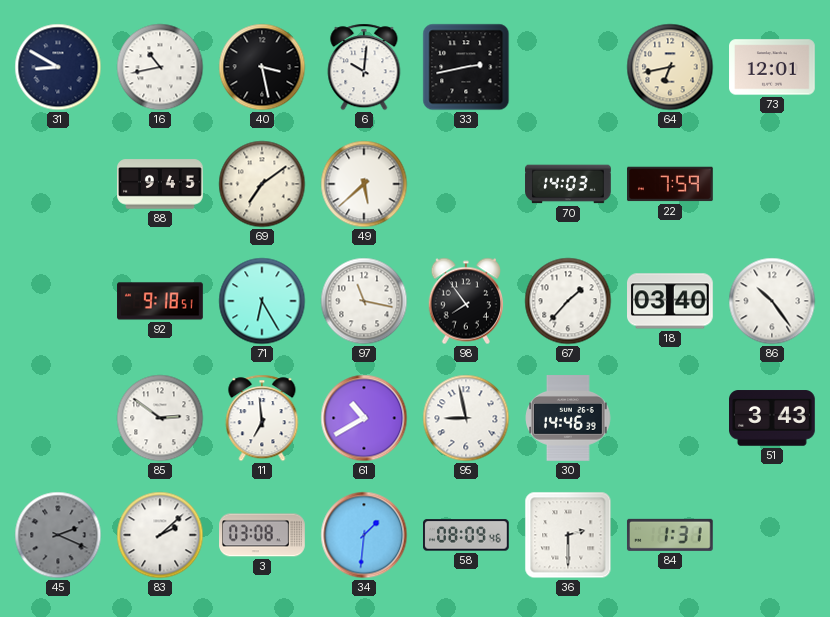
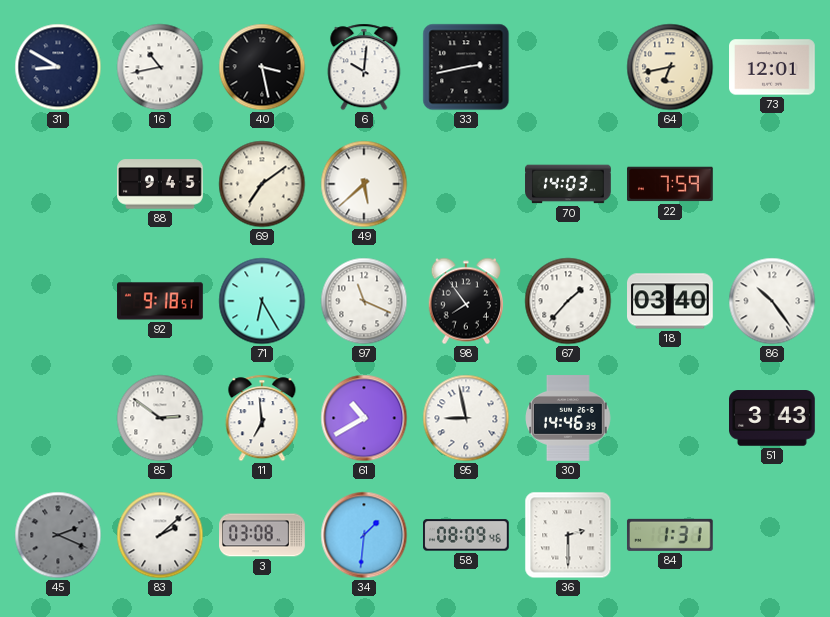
97: 11:17 -> 11:19 (364, 301)
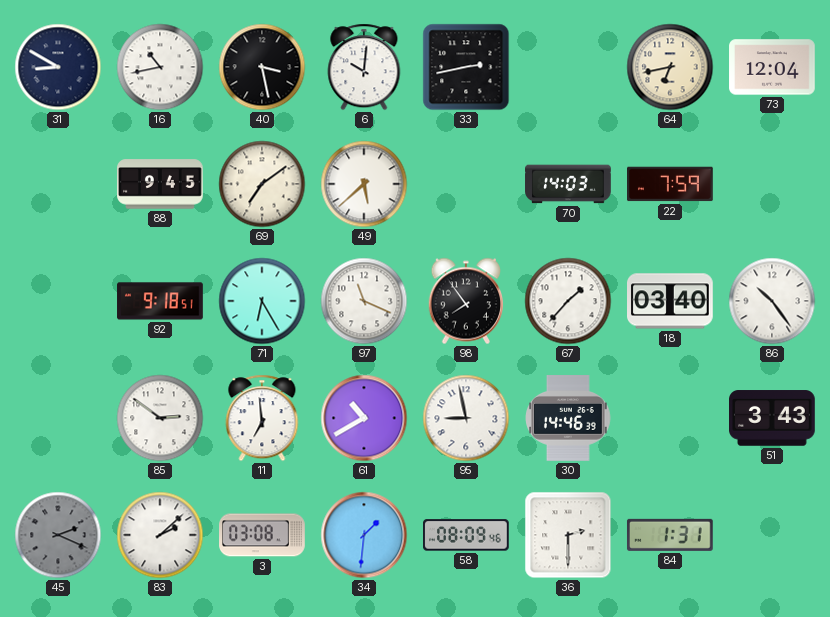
73: 12:01 -> 12:04 (772, 67)
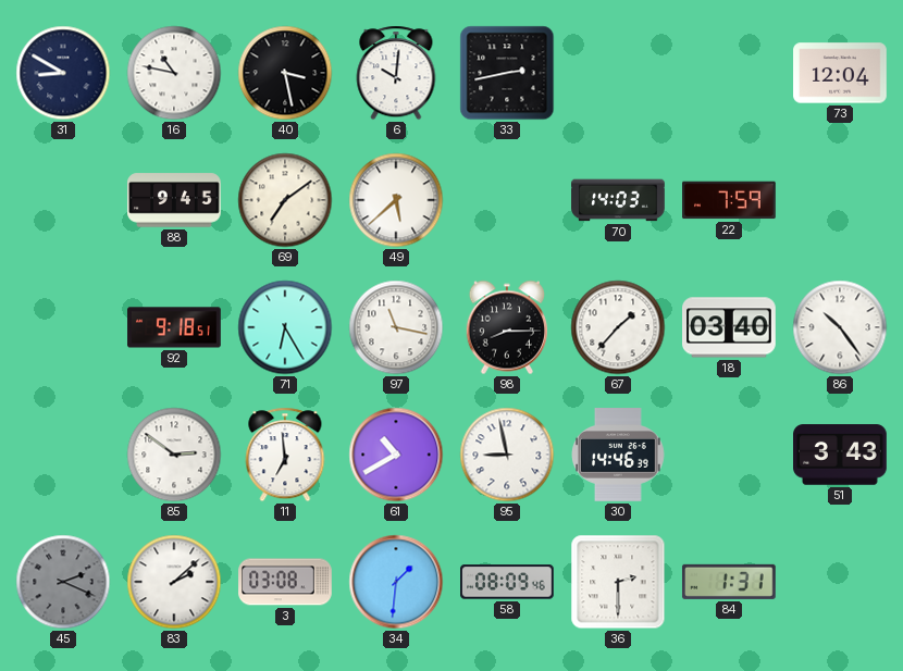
16: 10:43 -> 10:47 (174, 73)
64: 6:43 -> none (670, 67)
97: 11:19 -> 11:17 (396, 327)
98: 7:54 -> 8:15 (506, 327)
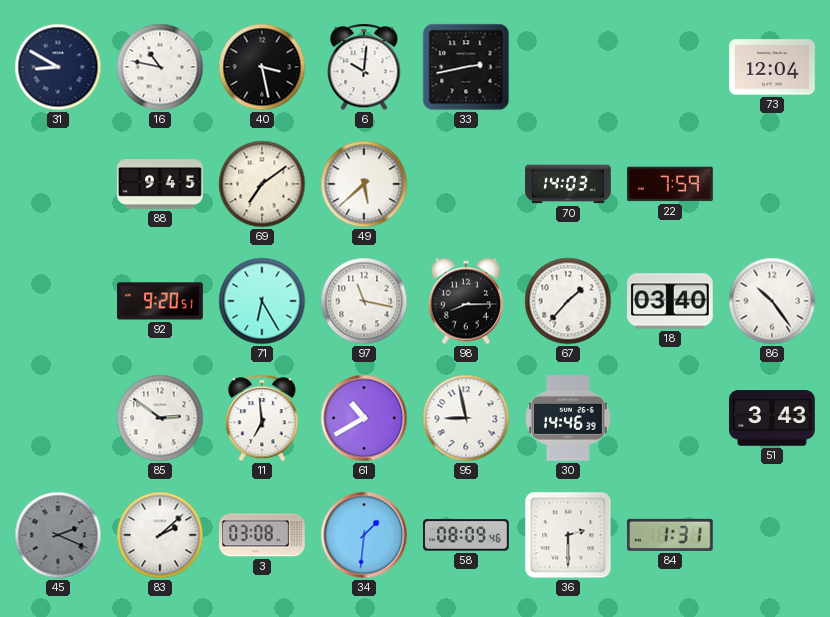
92: 9:18 -> 9:20 (160, 301)
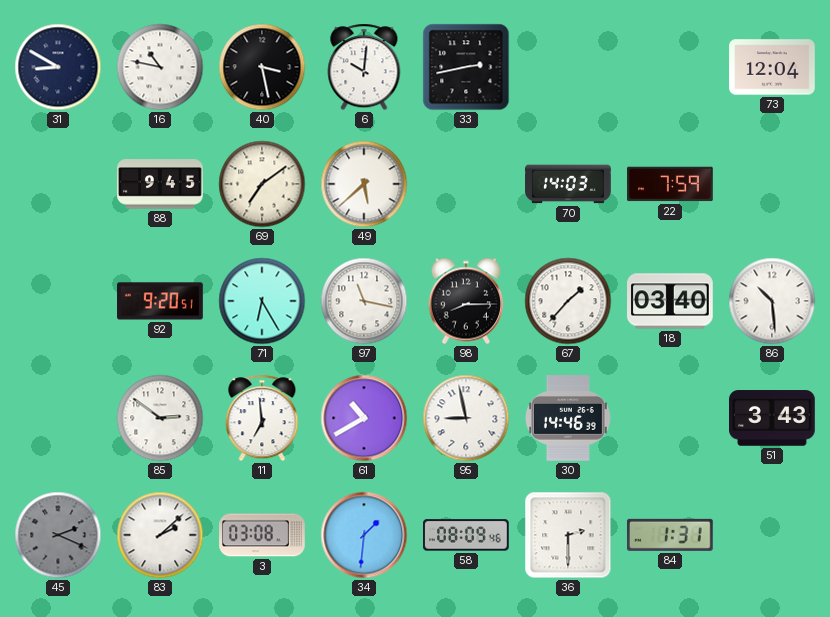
86: 10:24 -> 10:29 (772, 301)
